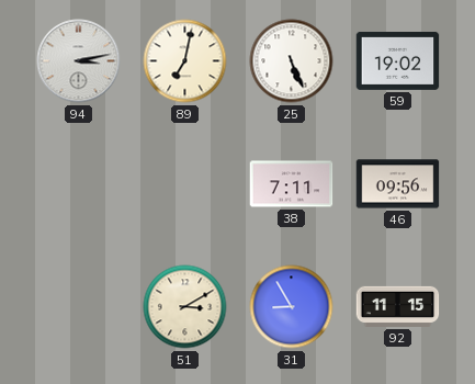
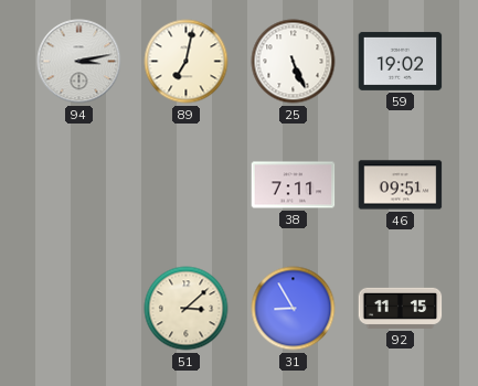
46: 09:56 -> 09:51 (401, 185)
51: 3:10 -> 3:08 (187, 309)
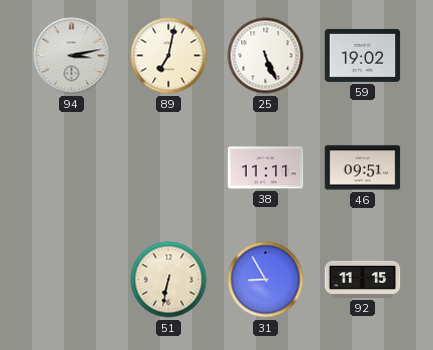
38: 7:11 -> 11:11 (266, 168)
51: 3:08 -> 6:32 (169, 280)
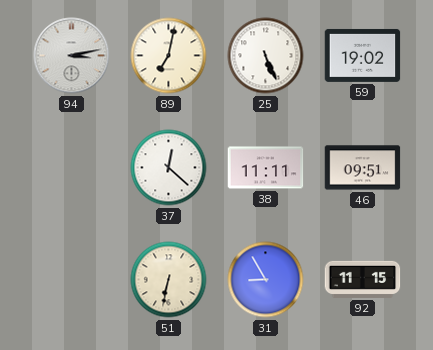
37: none -> 12:22 (169, 168)
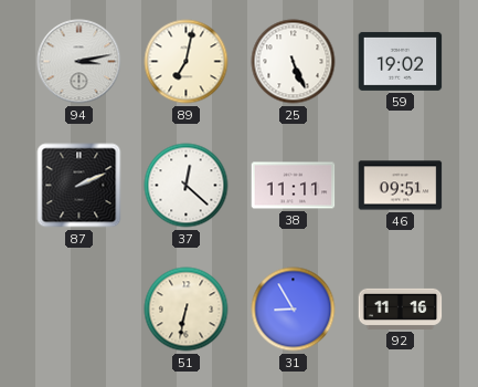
87: none -> 2:11 (79, 186)
92: 11:15 -> 11:16 (401, 308)
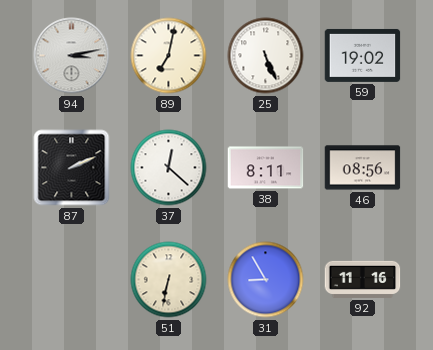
38: 11:11 -> 8:11 (266, 168)
46: 09:51 -> 08:56 (363, 168)
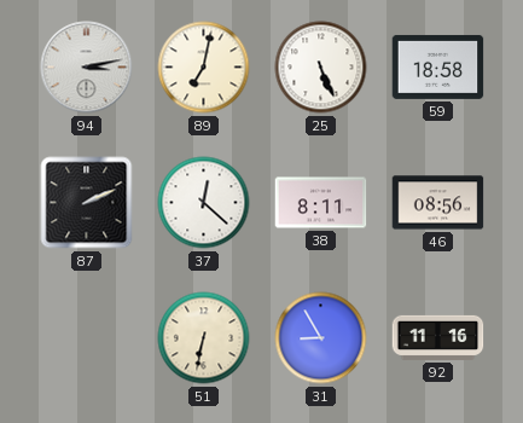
59: 19:02 -> 18:58 (438, 66)
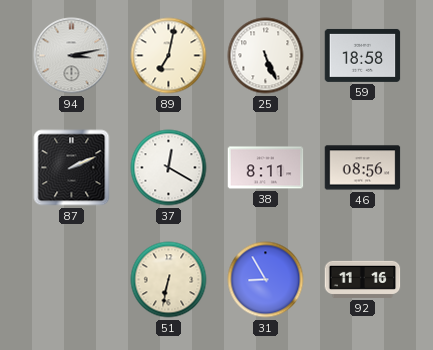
37: 12:22 -> 12:20 (169, 168)
